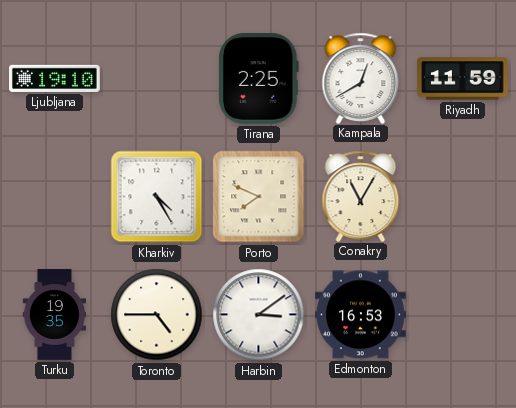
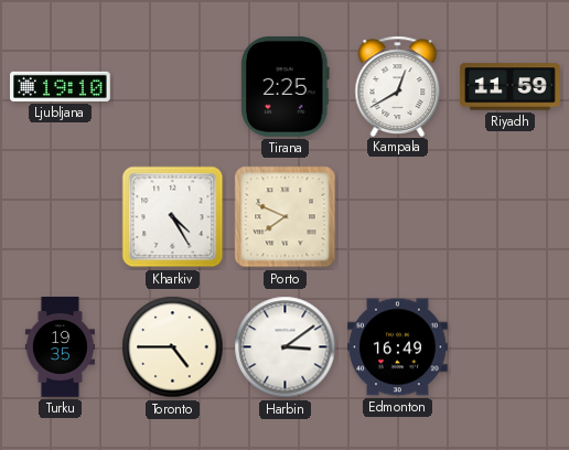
Conakry: 11:05 -> none (361, 196)
Edmonton: 16:53 -> 16:49 (398, 347)
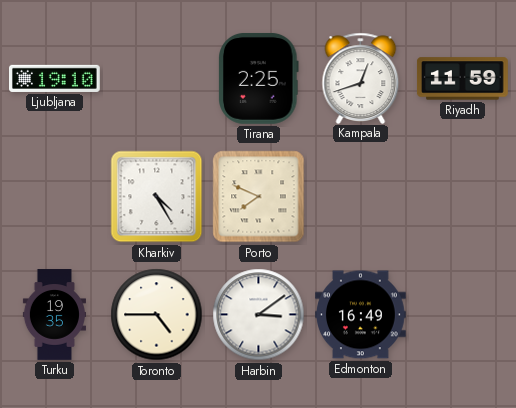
Kampala: 12:40 -> 12:42 (361, 78)
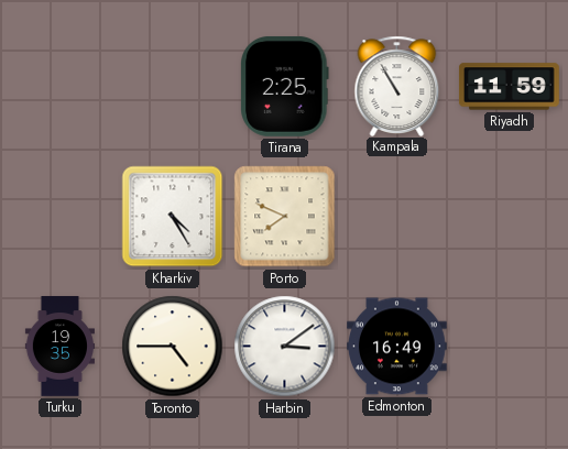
Ljubljana: 19:10 -> none (55, 78)
Kampala: 12:42 -> 10:55 (397, 86)
